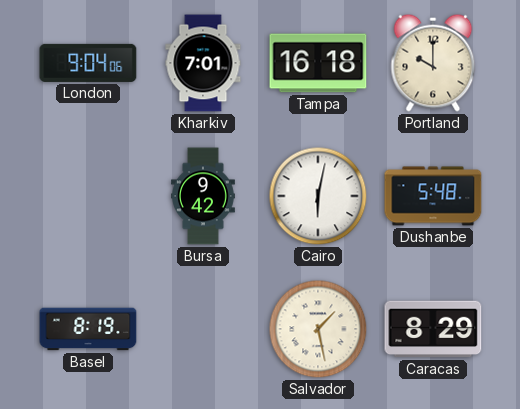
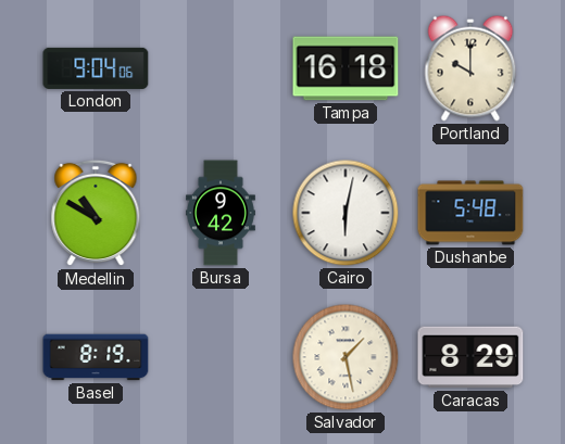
Kharkiv: 7:01 -> none (203, 63)
Medellin: none -> 10:50 (96, 213)
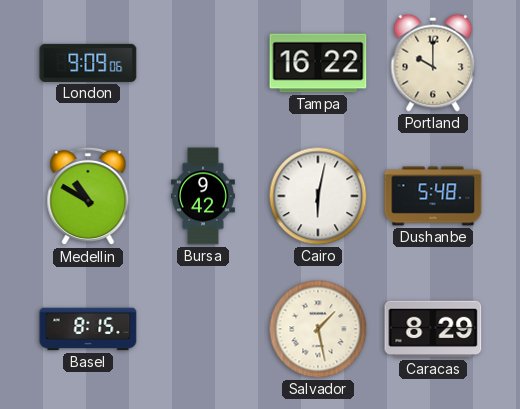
London: 9:04 -> 9:09 (88, 63)
Tampa: 16:18 -> 16:22 (318, 63)
Basel: 8:19 -> 8:15 (88, 329)
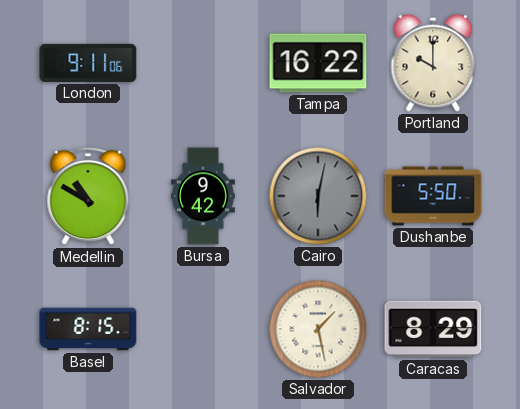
London: 9:09 -> 9:11 (88, 63)
Cairo dial: white -> grey (318, 196)
Dushanbe: 5:48 -> 5:50 (433, 196)
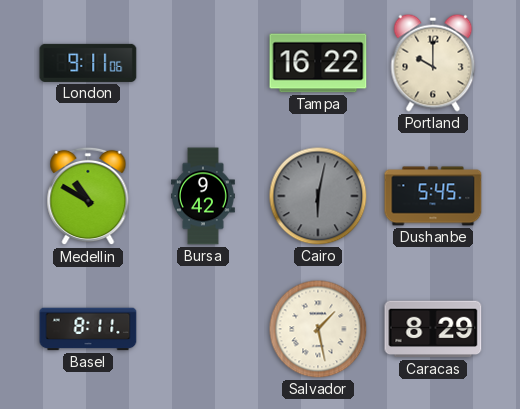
Dushanbe: 5:50 -> 5:45 (433, 196)
Basel: 8:15 -> 8:11 (88, 329)
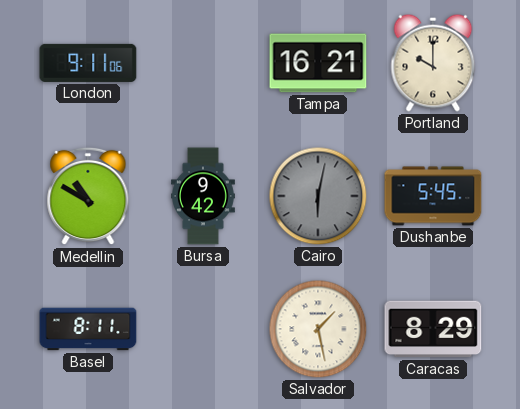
Tampa: 16:22 -> 16:21 (318, 63)
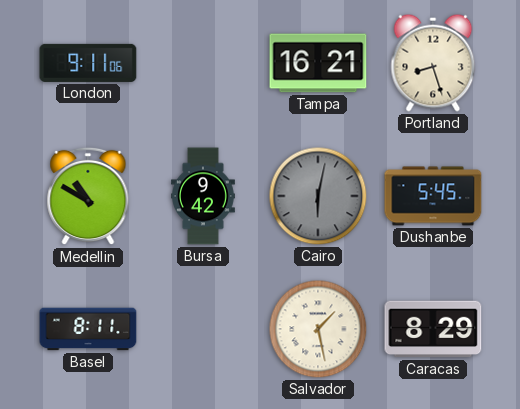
Portland: 10:00 -> 8:27 (433, 63)
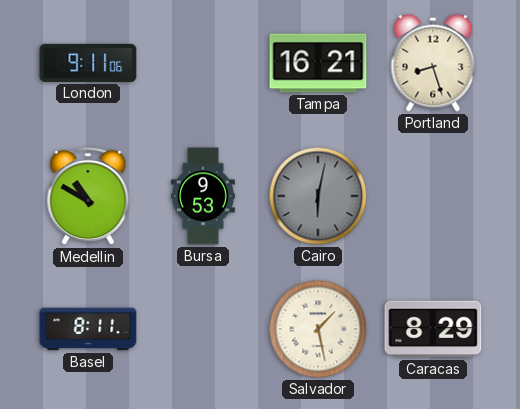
Bursa: 9:42 -> 9:53 (204, 196)
Dushanbe: 5:45 -> none (433, 196)
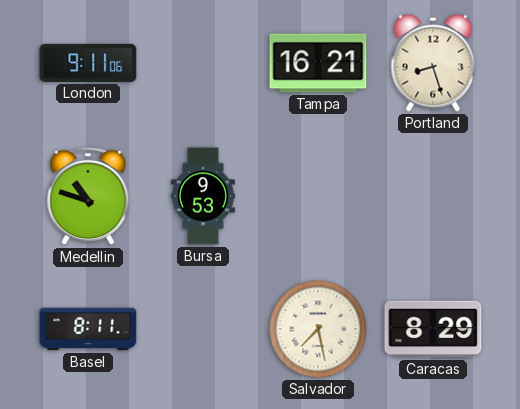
Medellin: 10:50 -> 10:48 (88, 196)
Cairo: 6:02 -> none (318, 196)
Salvador: 1:28 -> 7:28 (318, 329)
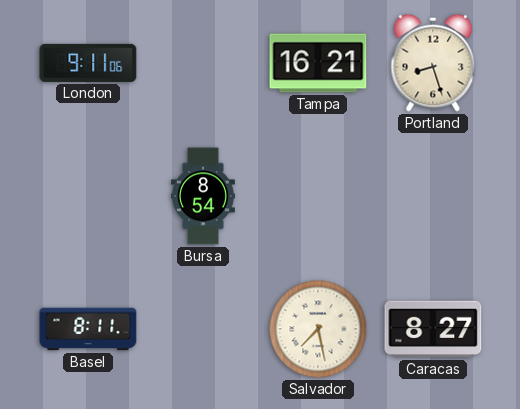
Medellin: 10:48 -> none (88, 196)
Bursa: 9:53 -> 8:54 (204, 196)
Caracas: 8:29 -> 8:27 (433, 329)
